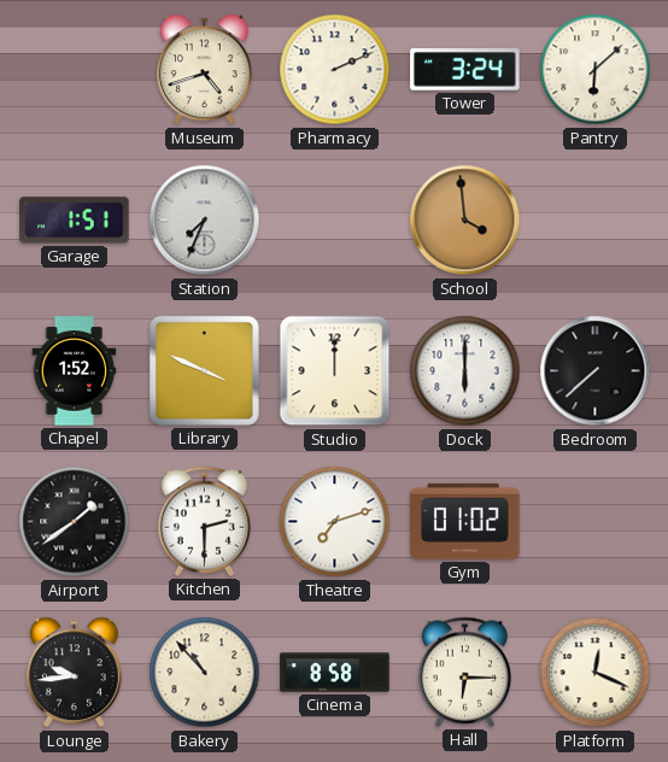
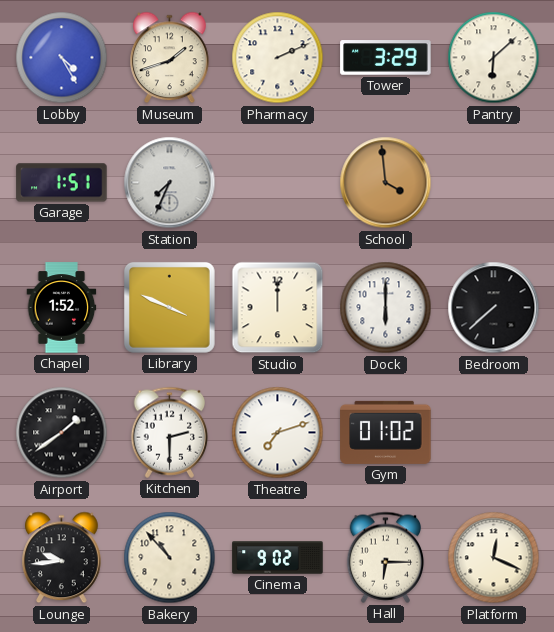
Lobby: none -> 4:25 (62, 58)
Museum: 4:42 -> 1:42 (170, 58)
Tower: 3:24 -> 3:29 (386, 58)
Cinema: 8:58 -> 9:02 (278, 558)
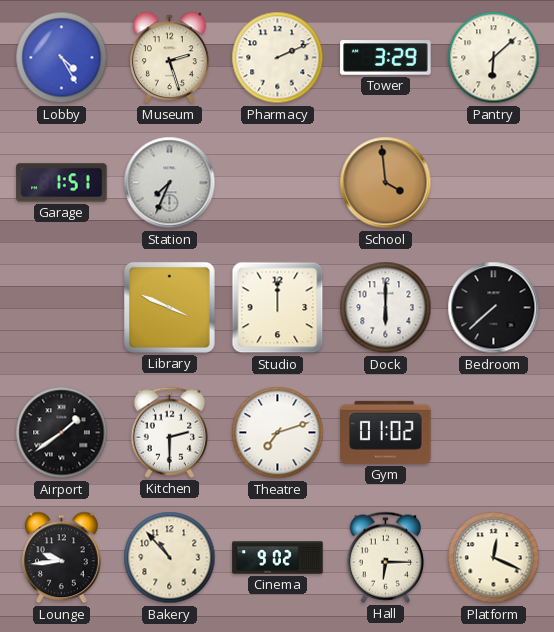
Museum: 1:42 -> 2:27 (170, 58)
Chapel: 1:52 -> none (62, 308)
